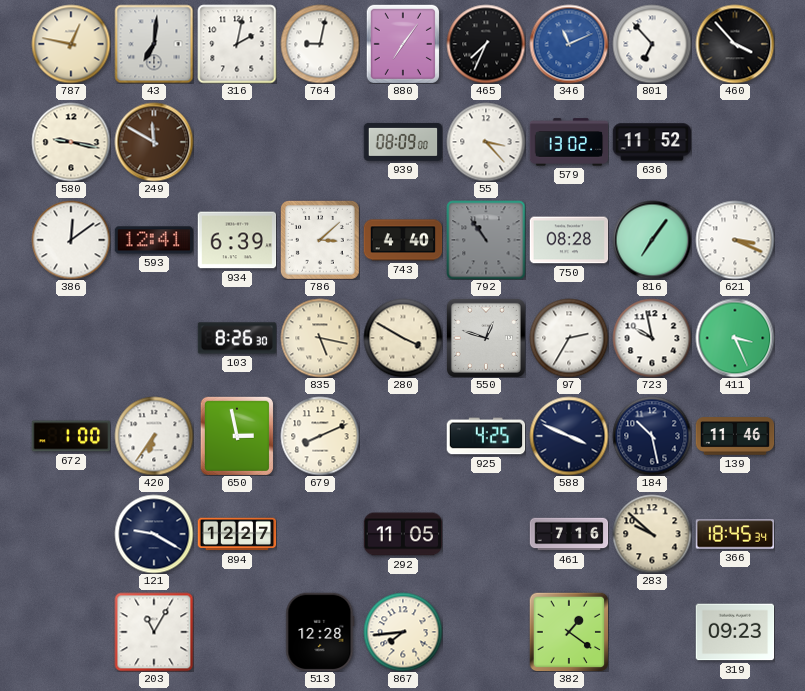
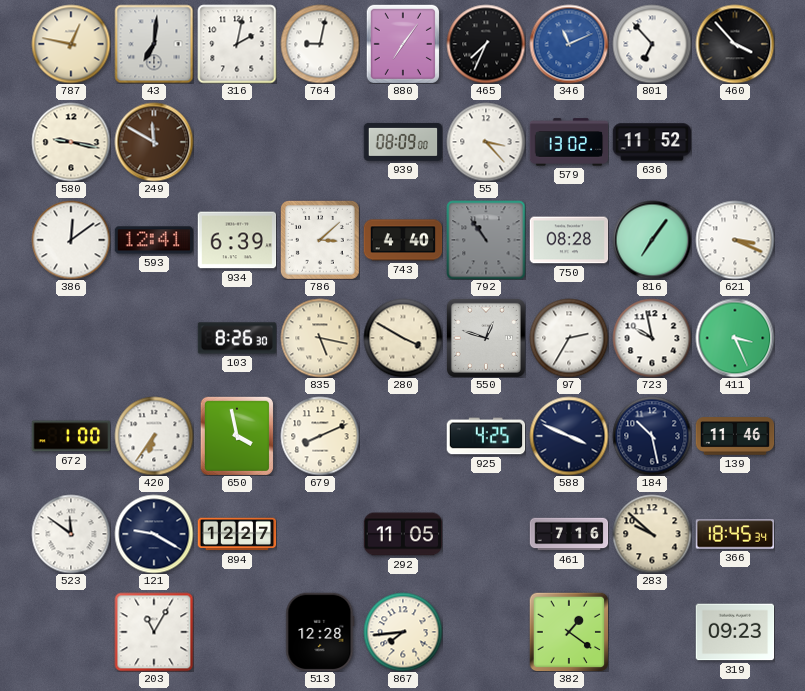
650: 2:58 -> 3:58 (236, 436)
523: none -> 11:51 (71, 534)
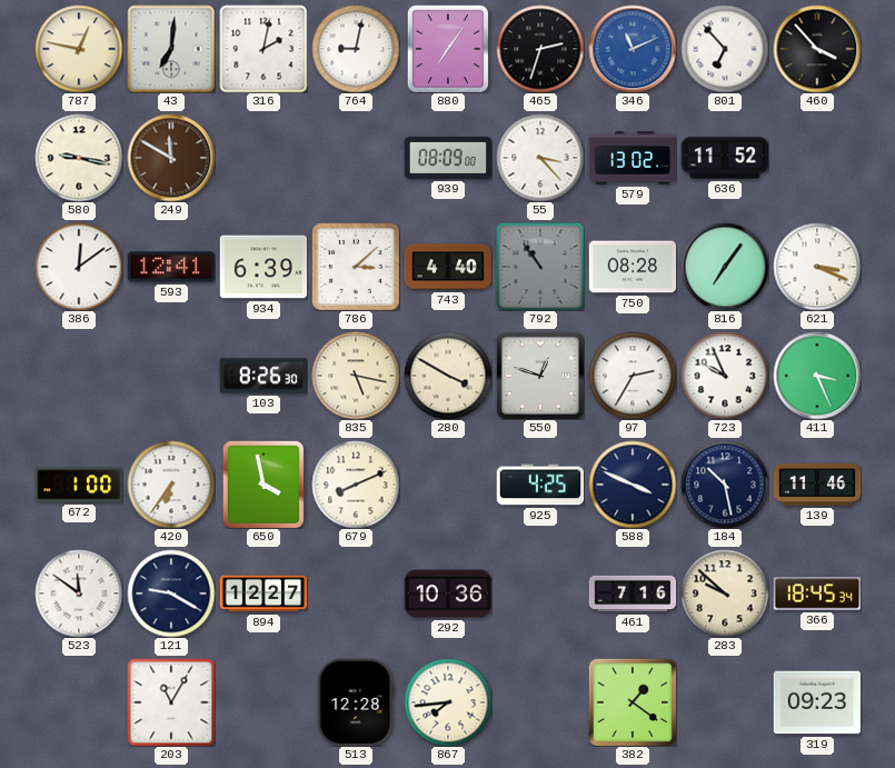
465: 7:34 -> 2:33 (540, 49)
723: 9:58 -> 9:56 (725, 376)
292: 11:05 -> 10:36 (448, 594)
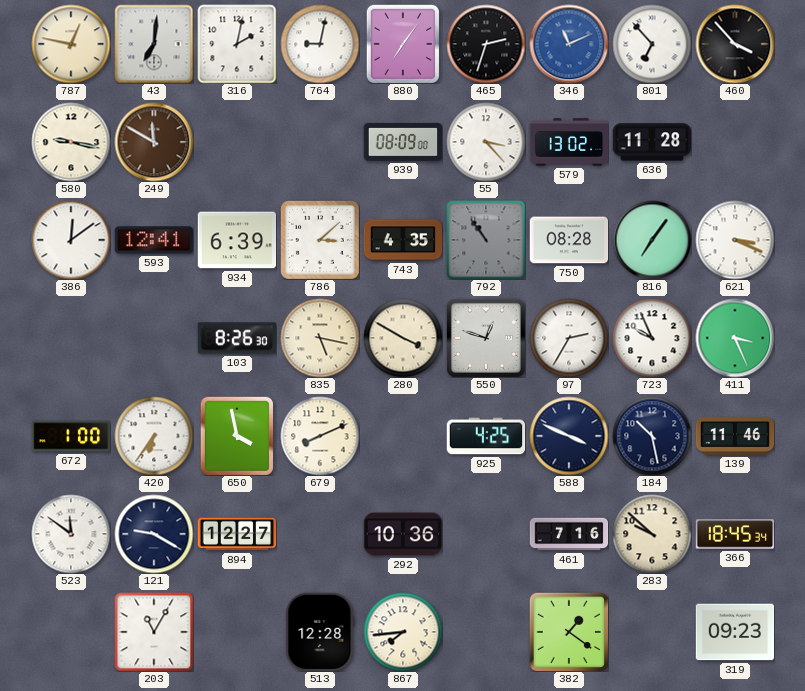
636: 11:52 -> 11:28 (652, 142)
743: 4:40 -> 4:35 (403, 240)
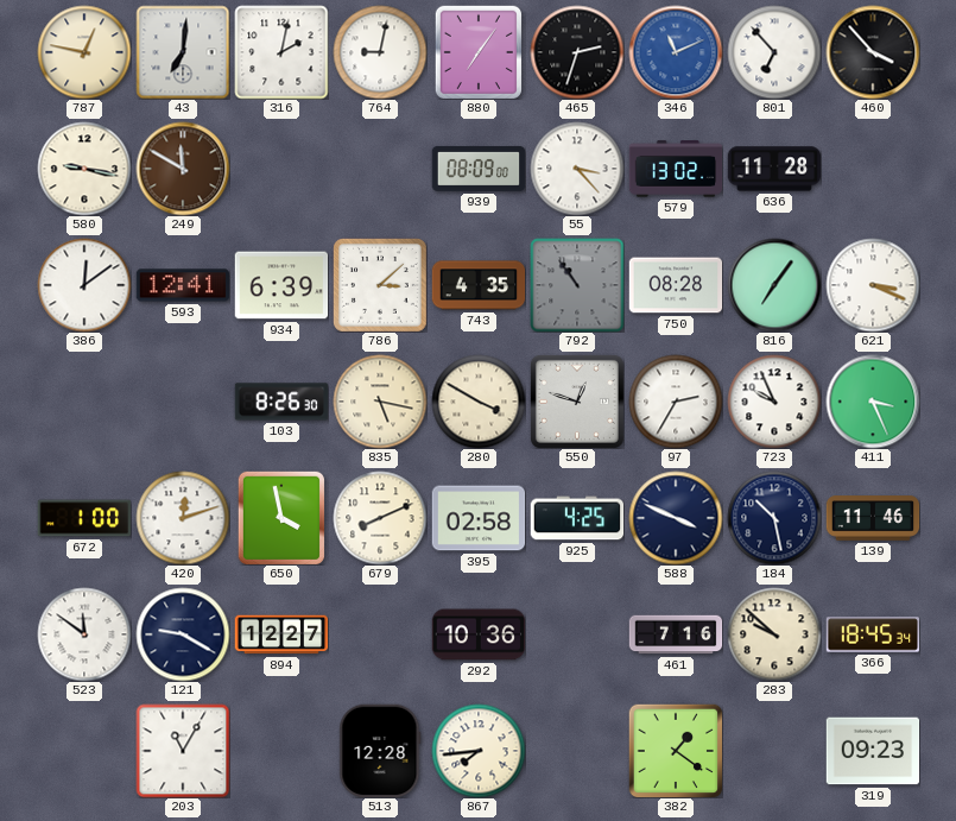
420: 6:36 -> 12:12 (183, 518)
395: none -> 02:58 (479, 518)
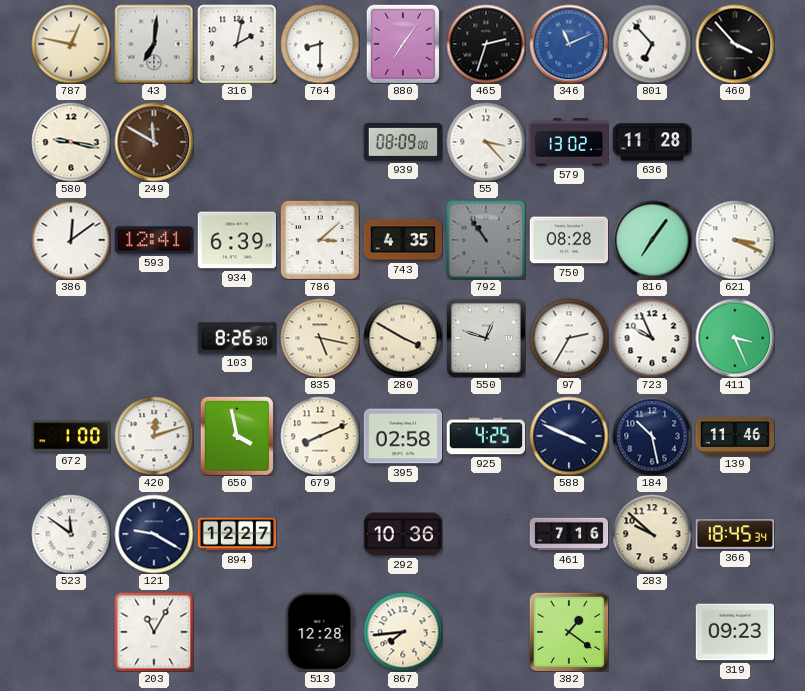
764: 9:02 -> 8:30 (320, 44)
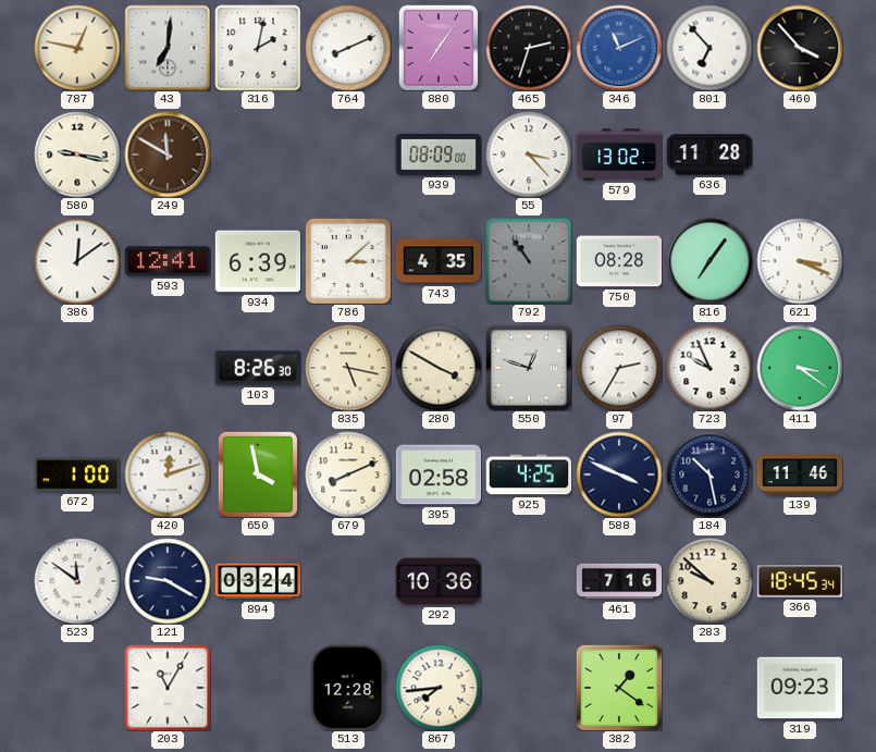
764: 8:30 -> 8:11 (348, 48)
411: 3:26 -> 3:21 (800, 368)
894: 12:27 -> 03:24 (258, 581)
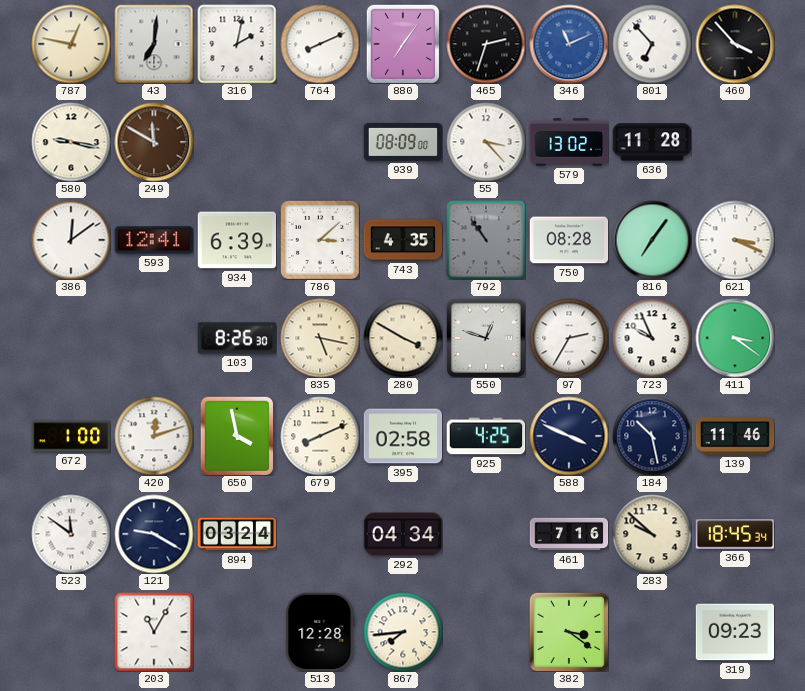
292: 10:36 -> 04:34 (403, 534)
382: 1:21 -> 3:21 (569, 632)
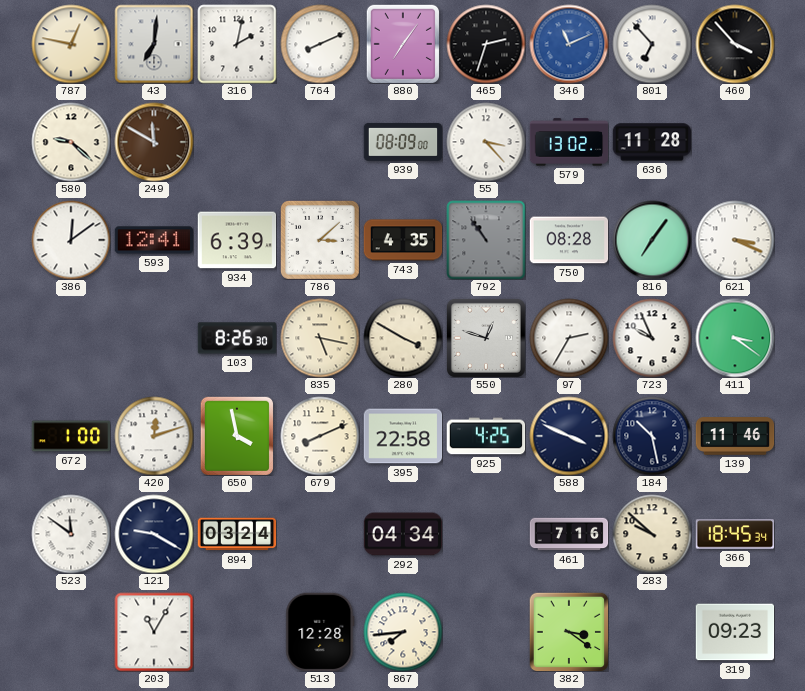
580: 9:17 -> 9:22 (71, 142)
395: 02:58 -> 22:58 (403, 436)
